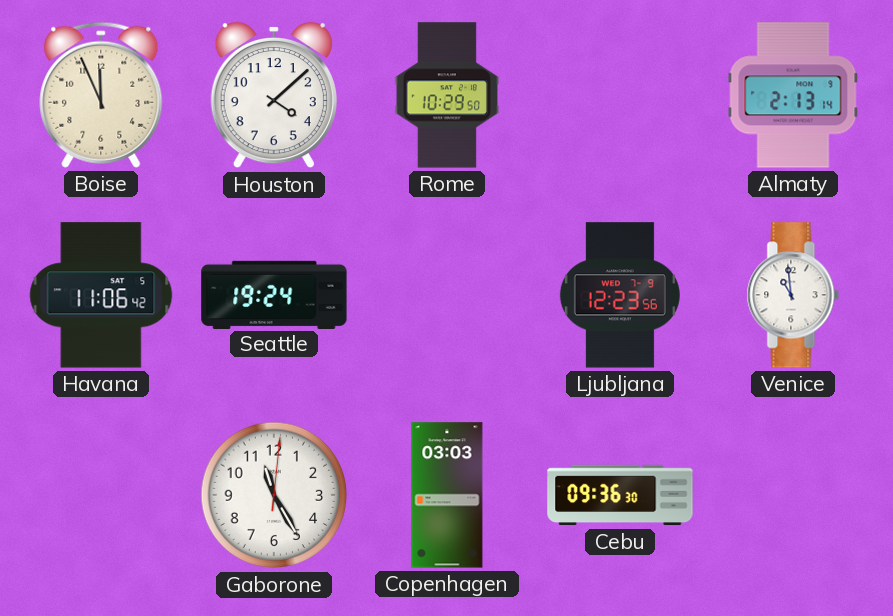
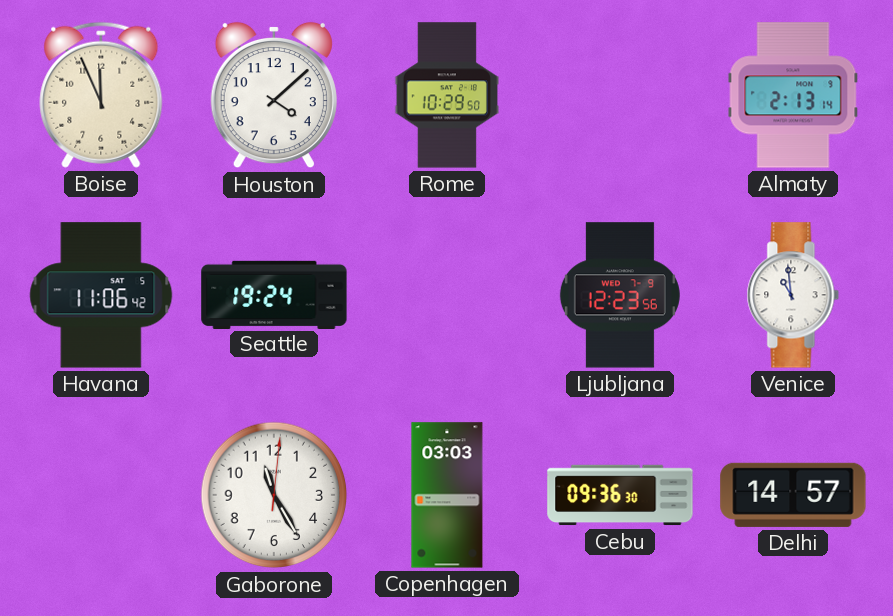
Delhi: none -> 14:57 (793, 495)
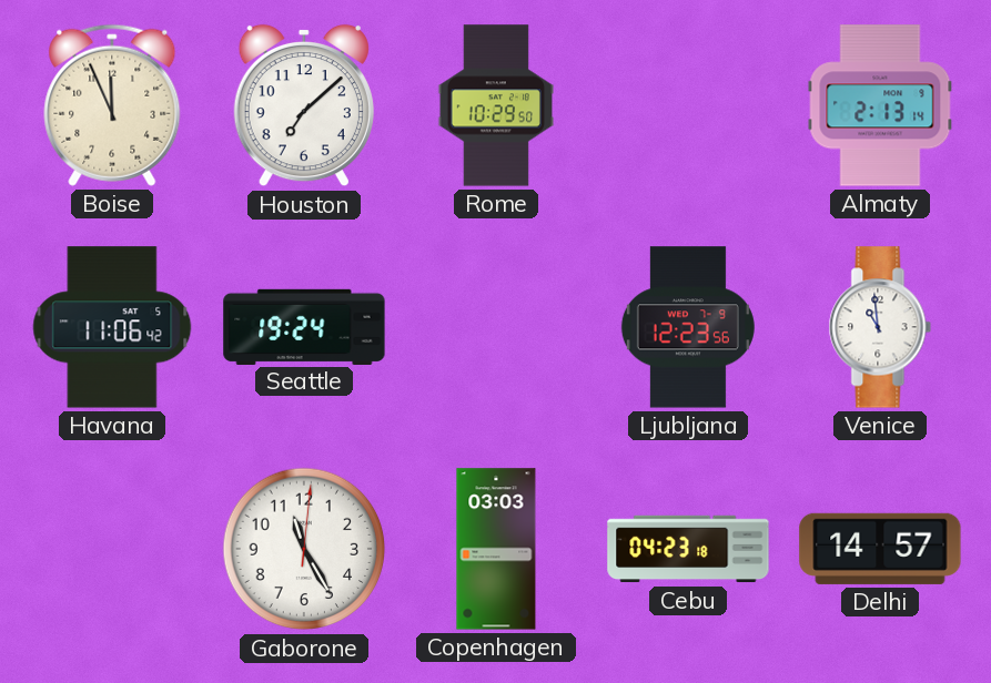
Houston: 4:08 -> 7:08 (304, 105)
Cebu: 09:36 -> 04:23 (688, 549)
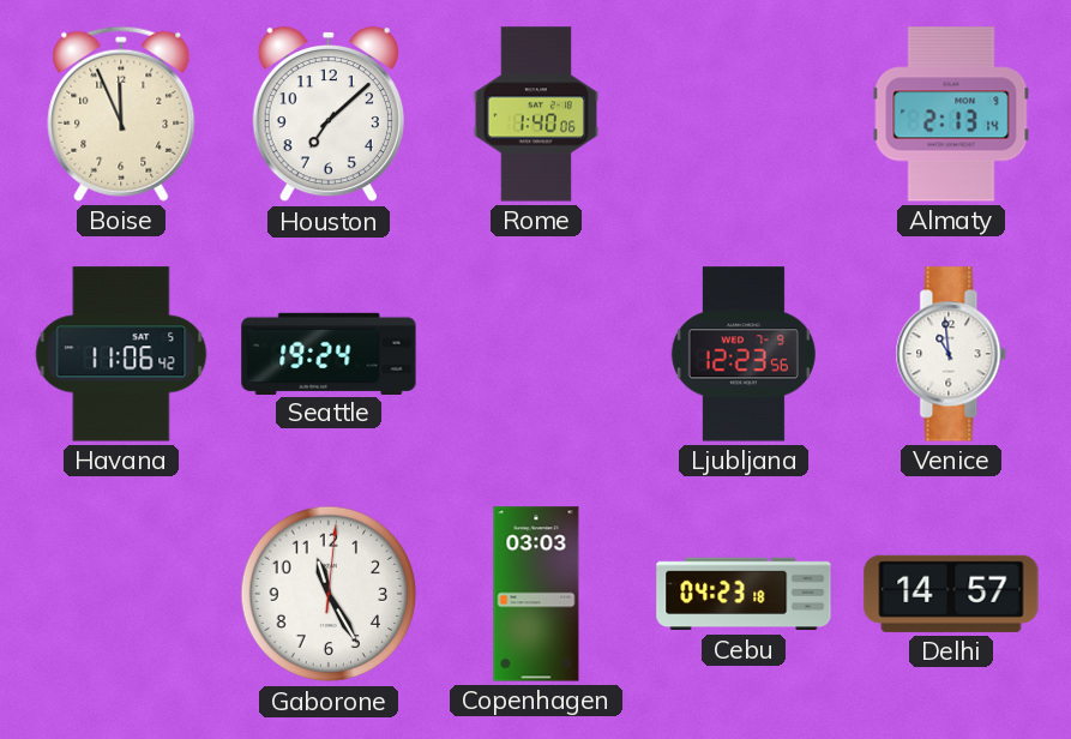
Rome: 10:29 -> 1:40 (535, 114)
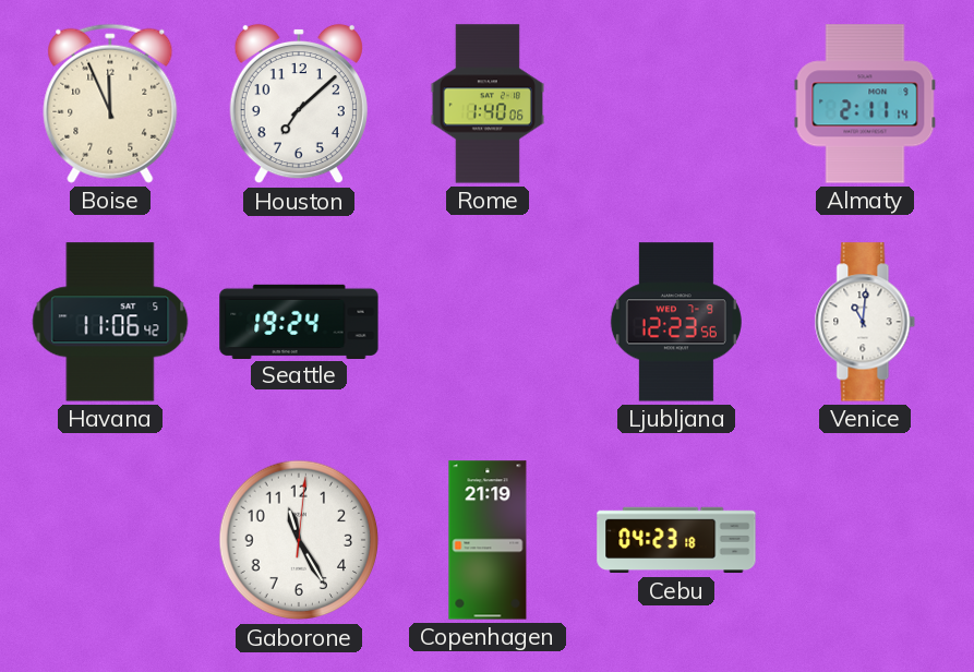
Almaty: 2:13 -> 2:11 (865, 104)
Venice: 10:59 -> 11:01 (865, 322)
Copenhagen: 03:03 -> 21:19 (488, 540)
Delhi: 14:57 -> none (951, 594)
